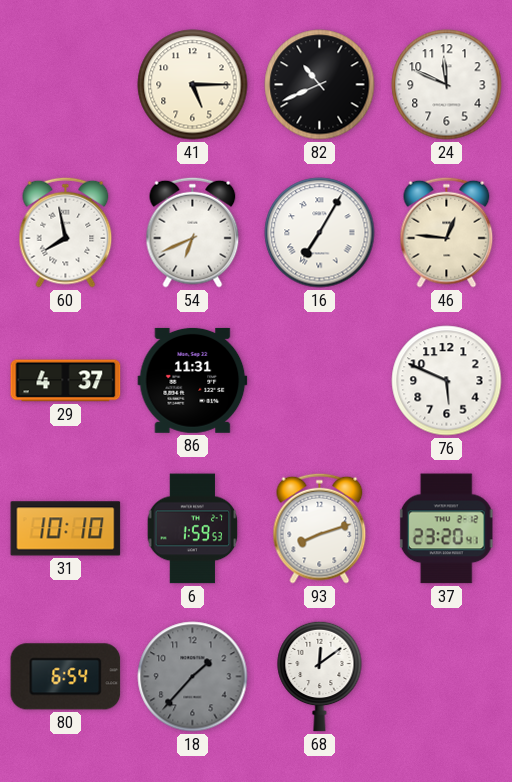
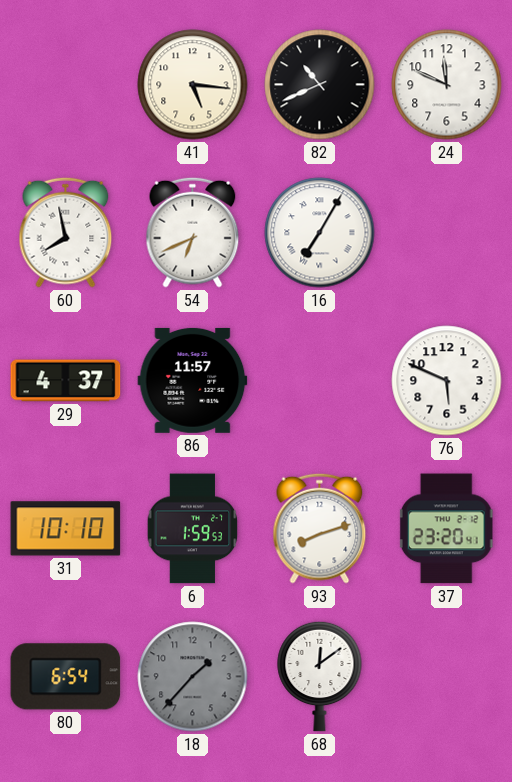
41: 5:15 -> 5:16 (193, 85)
46: 12:46 -> none (447, 232)
86: 11:31 -> 11:57 (193, 380)
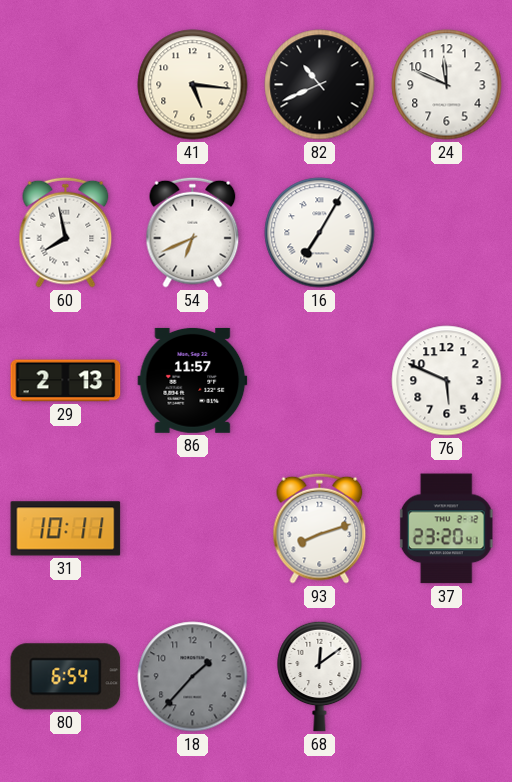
29: 4:37 -> 2:13 (66, 381)
31: 10:10 -> 10:11 (66, 529)
6: 1:59 -> none (193, 529)
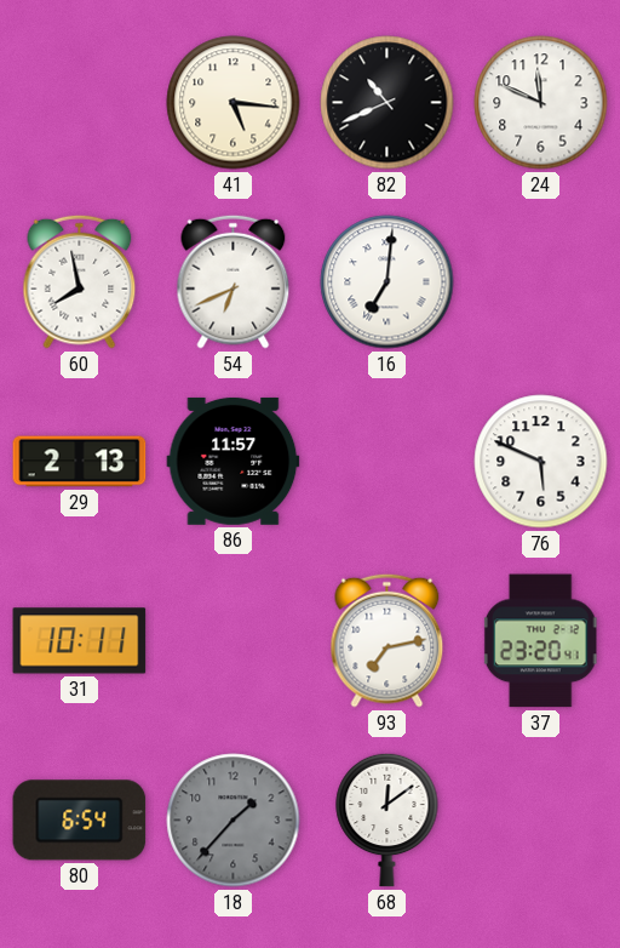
16: 7:05 -> 7:01 (387, 282)
93: 8:12 -> 7:13 (387, 640)
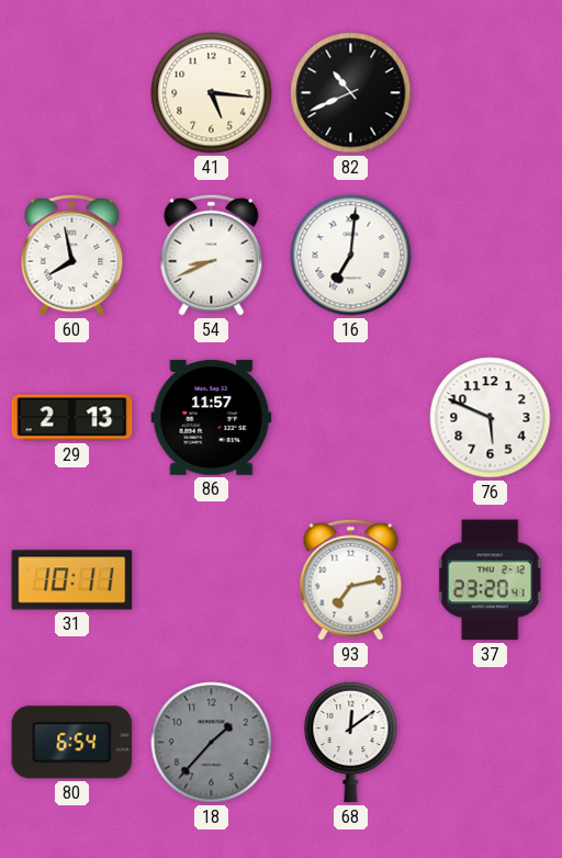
24: 11:49 -> none (541, 103)
54: 6:41 -> 8:41 (212, 255)
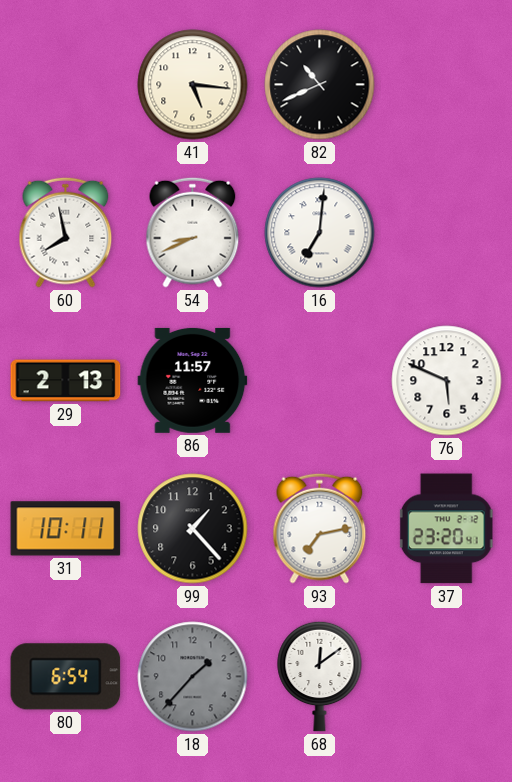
99: none -> 1:23 (193, 529)
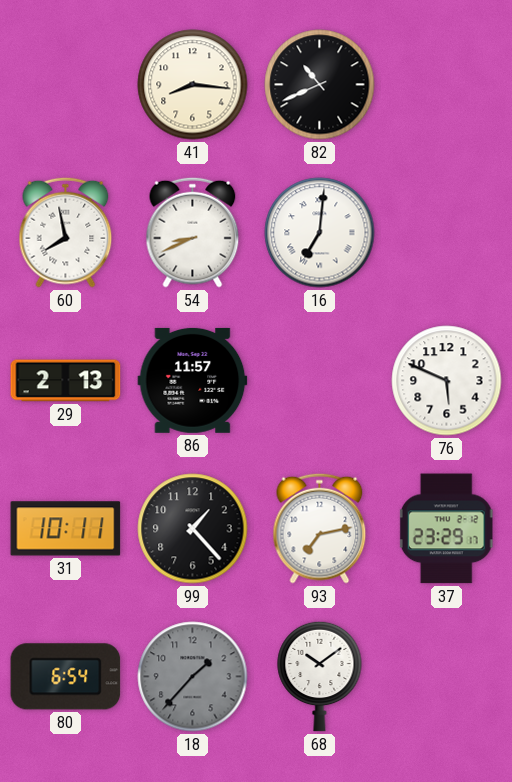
41: 5:16 -> 8:16 (193, 85)
37: 23:20 -> 23:29 (446, 529)
68: 12:09 -> 10:09 (320, 676)
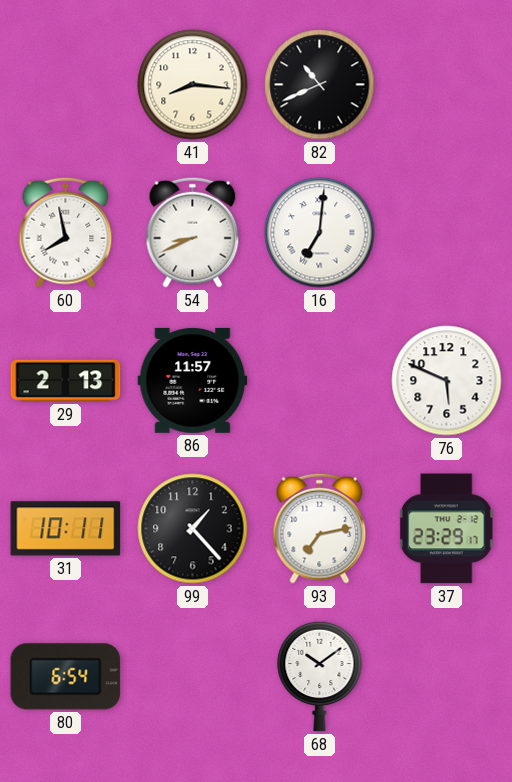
18: 1:37 -> none (193, 677)
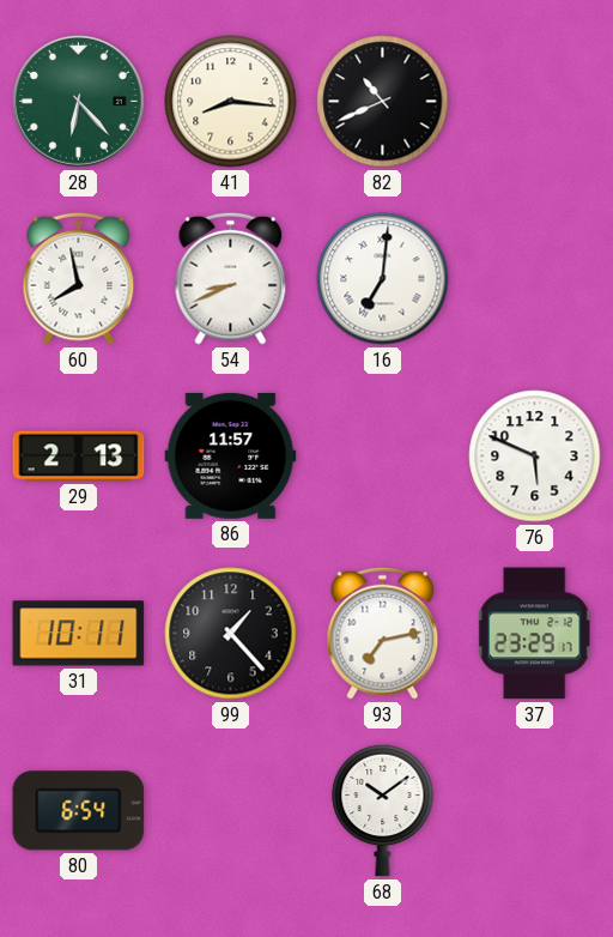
28: none -> 6:23 (78, 101)
